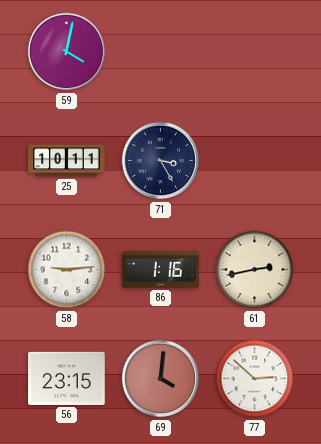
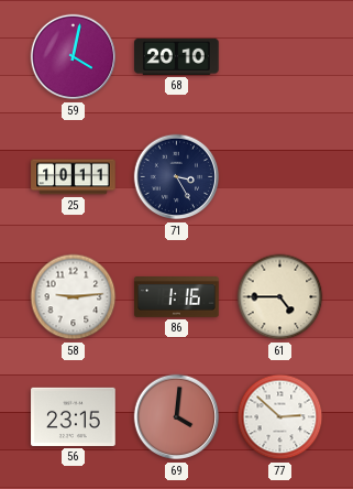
68: none -> 20:10 (177, 56)
61: 2:43 -> 4:45 (280, 297)
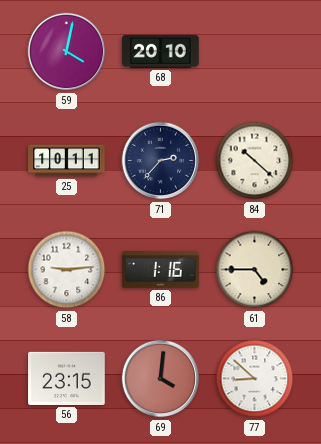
71: 3:25 -> 2:37 (161, 161)
84: none -> 10:22 (255, 161)
77: 2:52 -> 8:52 (255, 379)
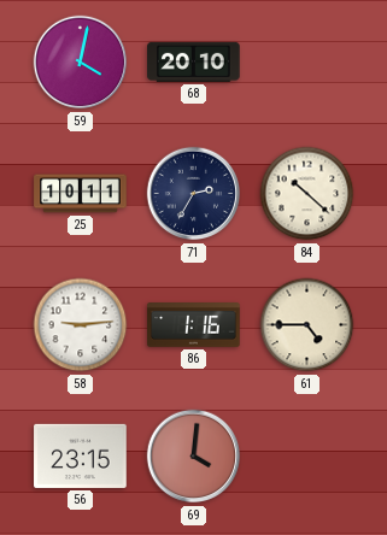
71: 2:37 -> 2:35 (194, 194)
77: 8:52 -> none (255, 379)
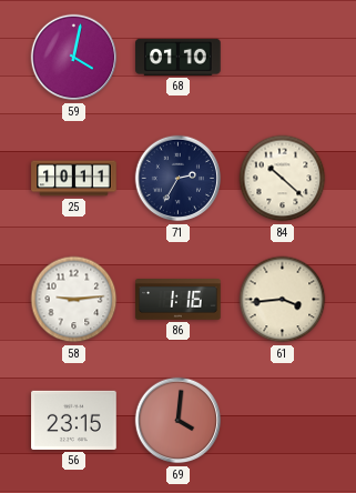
68: 20:10 -> 01:10 (179, 57)
61: 4:45 -> 3:44 (283, 300)
